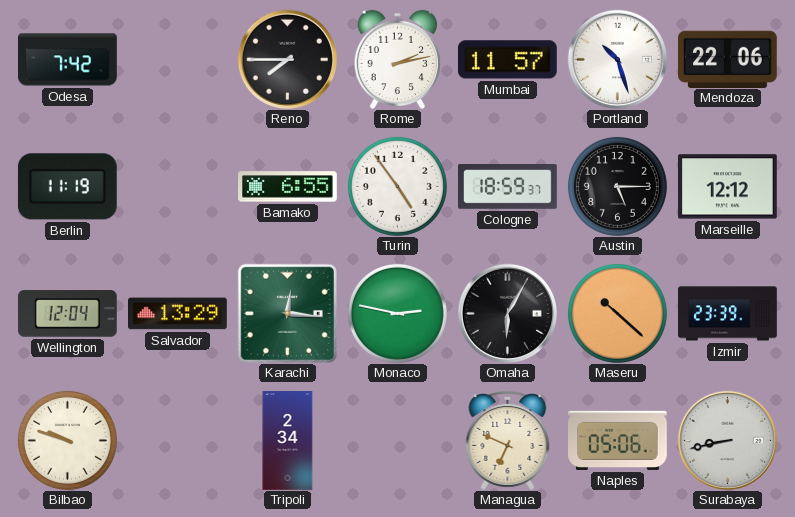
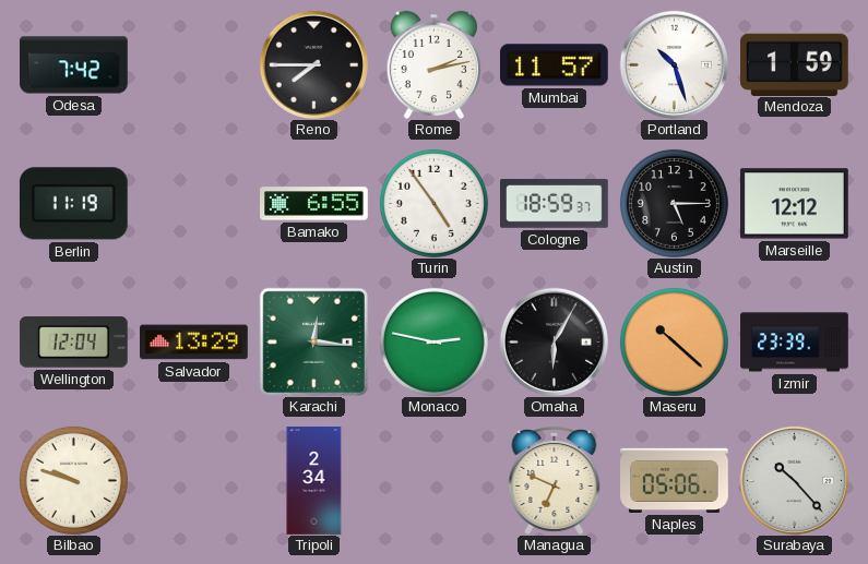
Mendoza: 22:06 -> 1:59 (795, 64)
Surabaya: 8:43 -> 10:23 (794, 480)
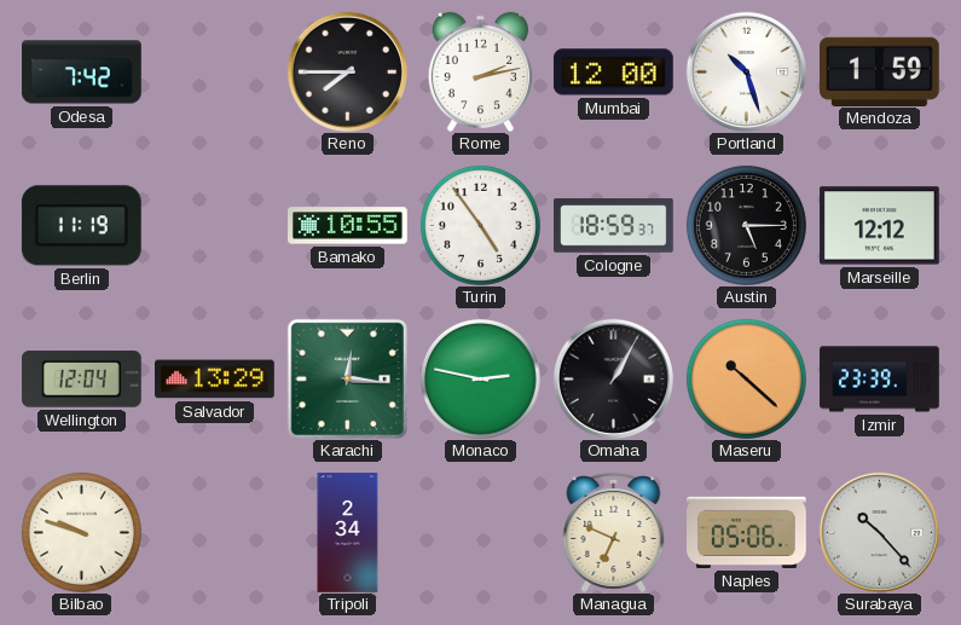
Mumbai: 11:57 -> 12:00 (614, 73)
Bamako: 6:55 -> 10:55 (348, 226)
Omaha: 6:05 -> 1:05 (613, 378)
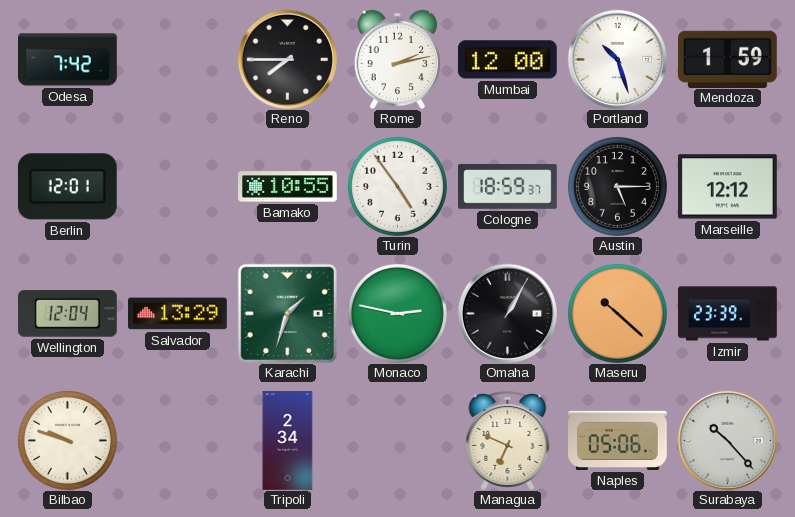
Berlin: 11:19 -> 12:01 (67, 187)
Karachi: 12:16 -> 1:33 (287, 313)
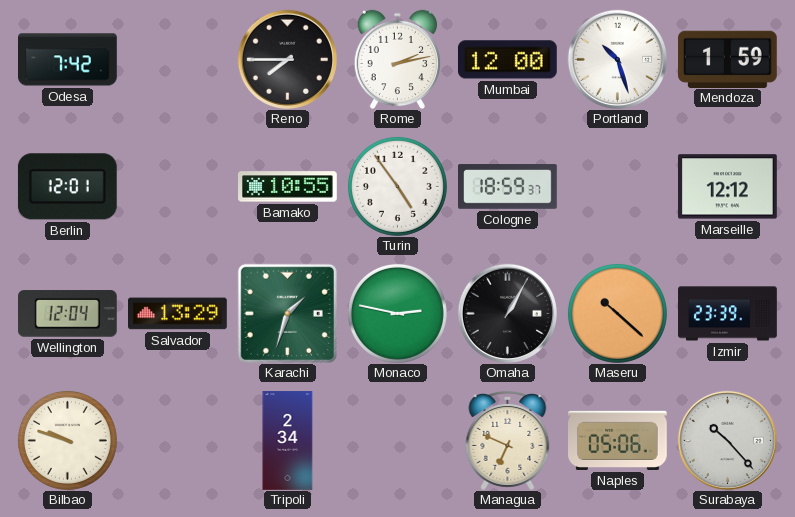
Austin: 5:15 -> none (617, 186)
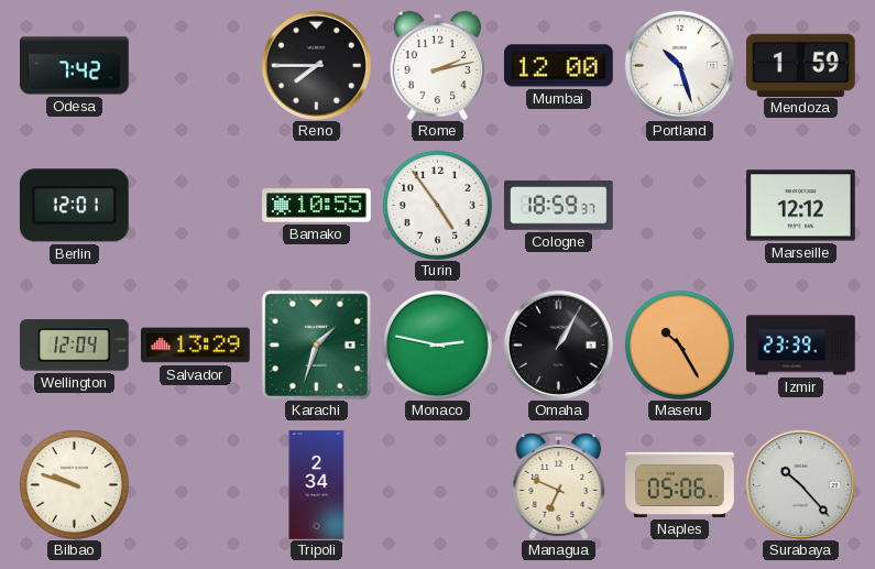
Maseru: 10:22 -> 10:25 (679, 344)
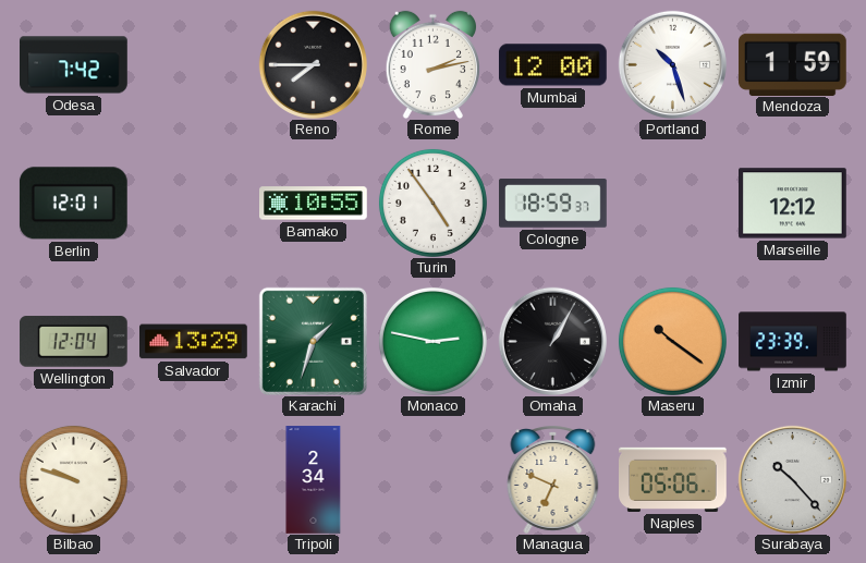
Maseru: 10:25 -> 10:21 (672, 341)
